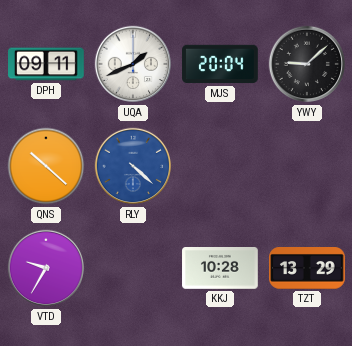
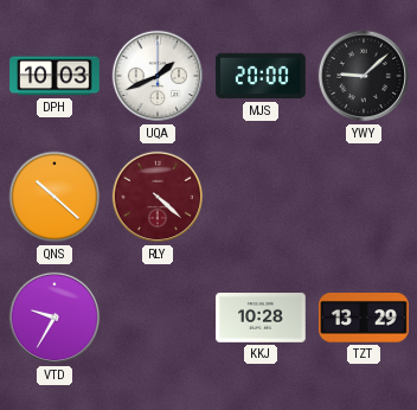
DPH: 09:11 -> 10:03 (54, 76)
MJS: 20:04 -> 20:00 (261, 76)
RLY dial: blue -> burgundy (158, 197)
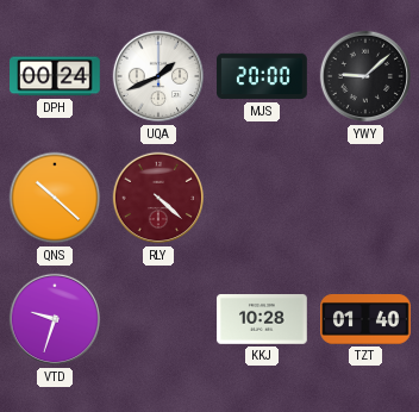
DPH: 10:03 -> 00:24 (55, 76)
VTD: 9:35 -> 9:33 (55, 319)
TZT: 13:29 -> 01:40 (365, 320)
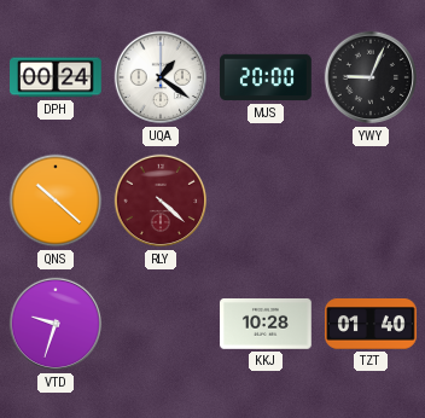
UQA: 1:41 -> 1:21 (161, 77)
YWY: 9:08 -> 9:04 (371, 77)
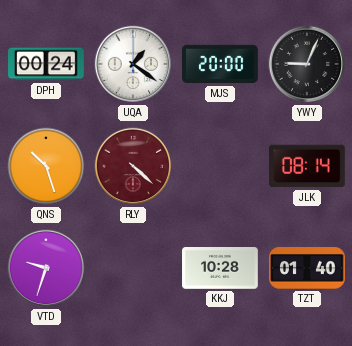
QNS: 10:22 -> 10:27 (46, 166)
JLK: none -> 08:14 (308, 166)
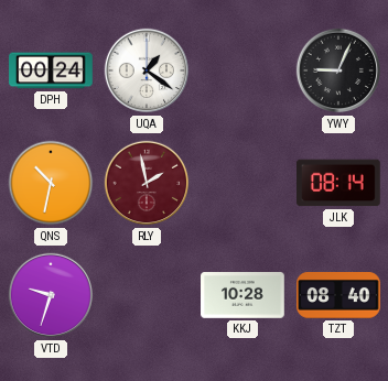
MJS: 20:00 -> none (220, 64)
QNS: 10:27 -> 10:32 (51, 183)
RLY: 4:22 -> 1:58 (147, 183)
TZT: 01:40 -> 08:40 (338, 296)
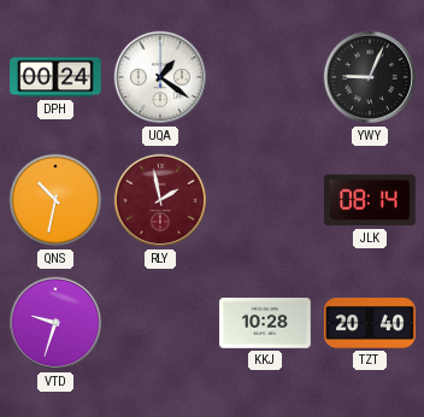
TZT: 08:40 -> 20:40 (370, 324)
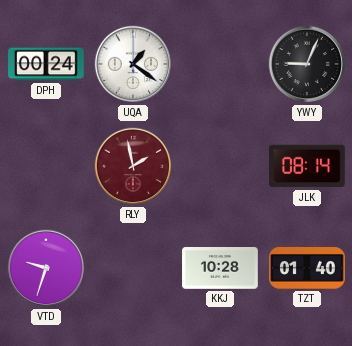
QNS: 10:32 -> none (55, 200)
TZT: 20:40 -> 01:40 (307, 269)
